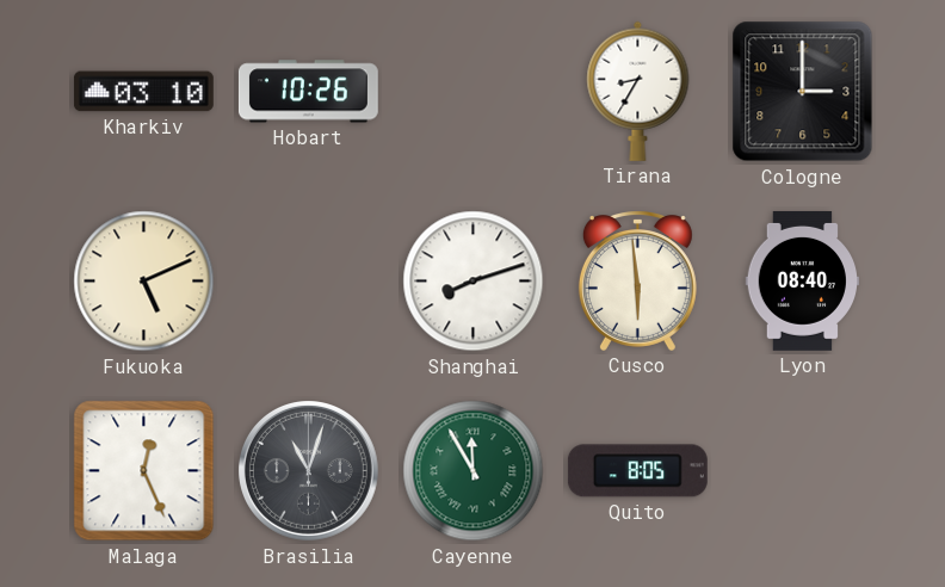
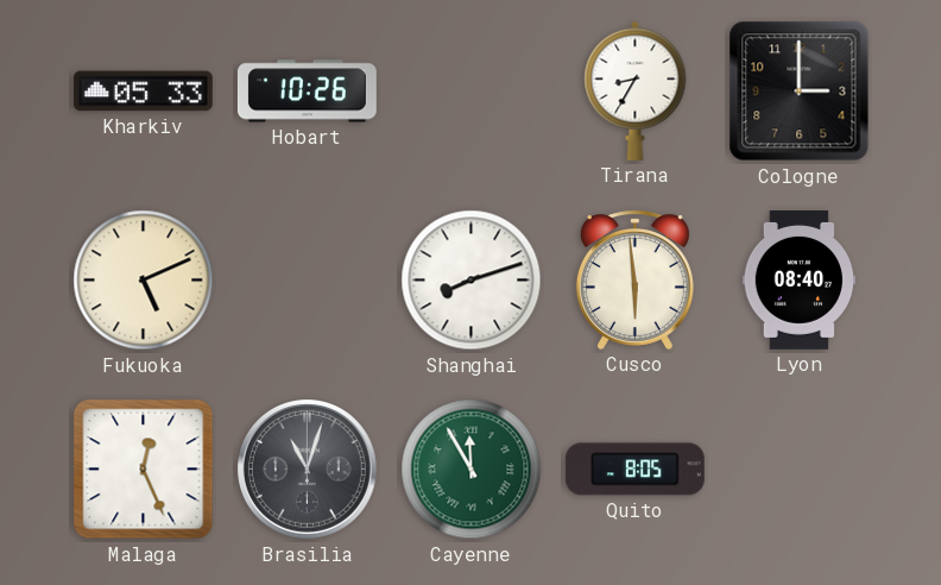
Kharkiv: 03:10 -> 05:33 (143, 92)
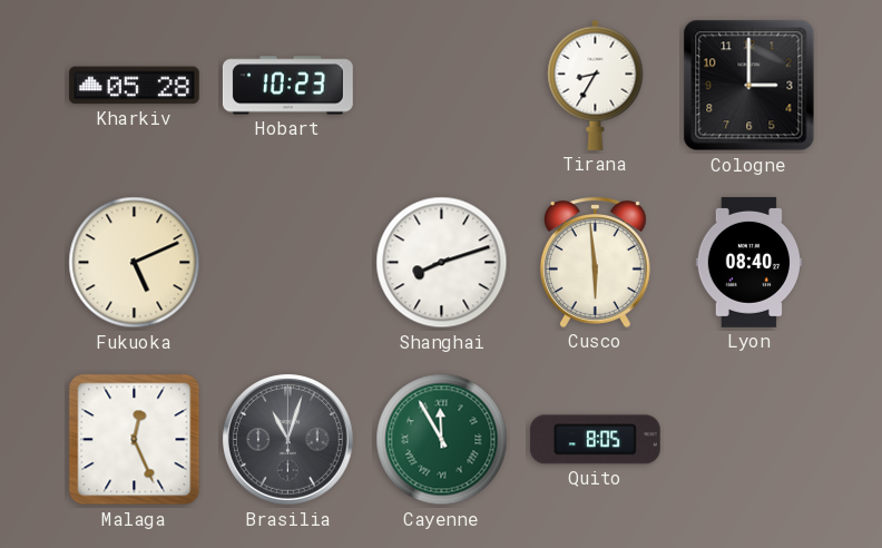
Kharkiv: 05:33 -> 05:28 (134, 86)
Hobart: 10:26 -> 10:23 (287, 86)
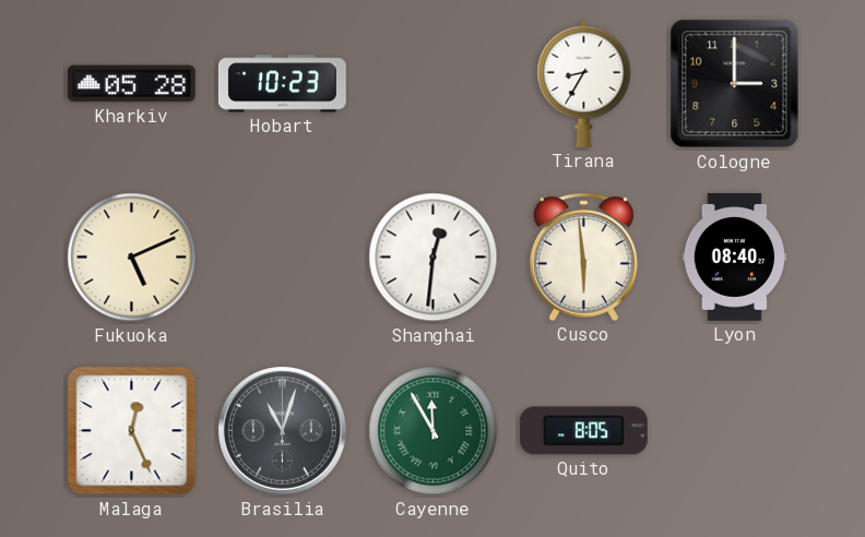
Shanghai: 8:12 -> 12:31 (434, 258)
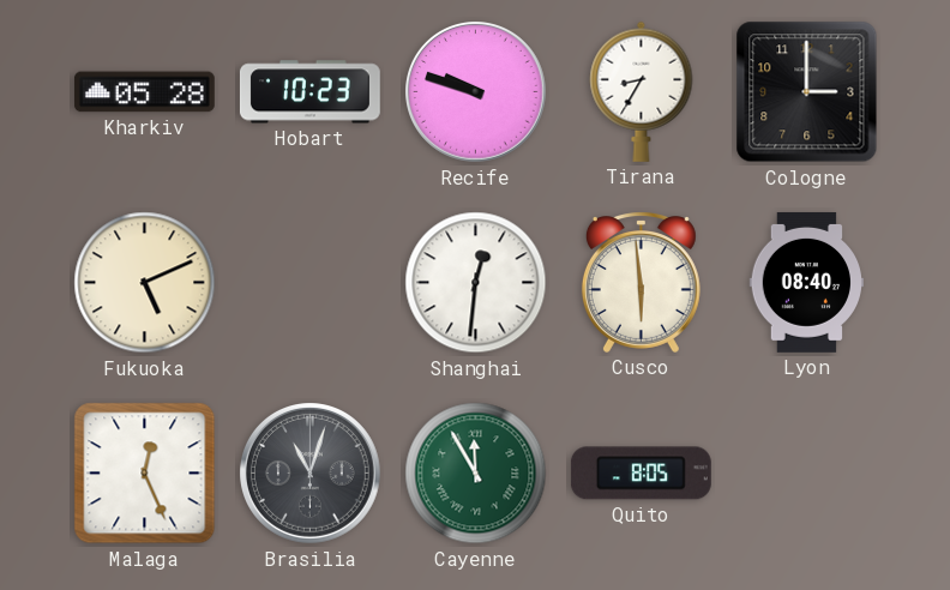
Recife: none -> 9:48 (476, 92)
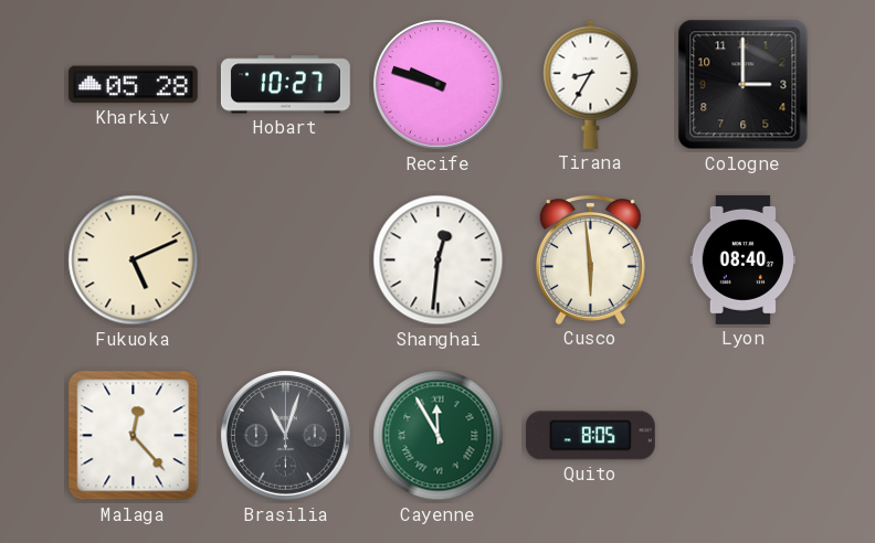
Hobart: 10:23 -> 10:27 (285, 85)
Malaga: 12:26 -> 12:23 (134, 436)
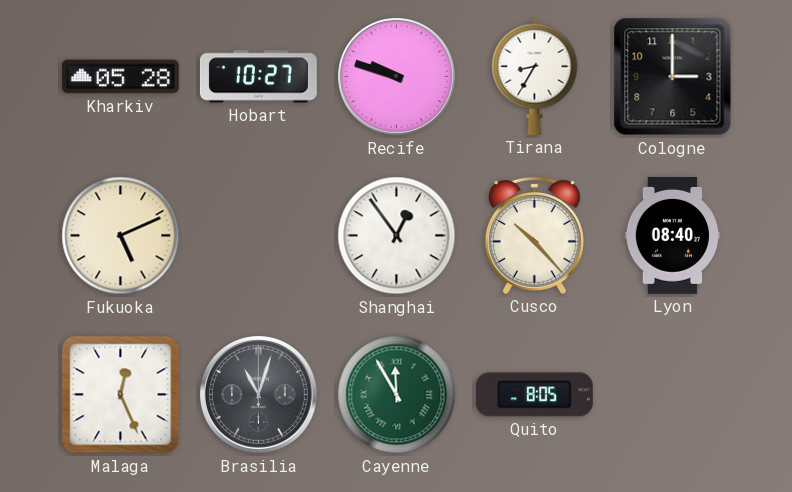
Shanghai: 12:31 -> 12:54 (397, 236)
Cusco: 5:59 -> 10:23 (534, 235)
Malaga: 12:23 -> 12:26 (121, 395)
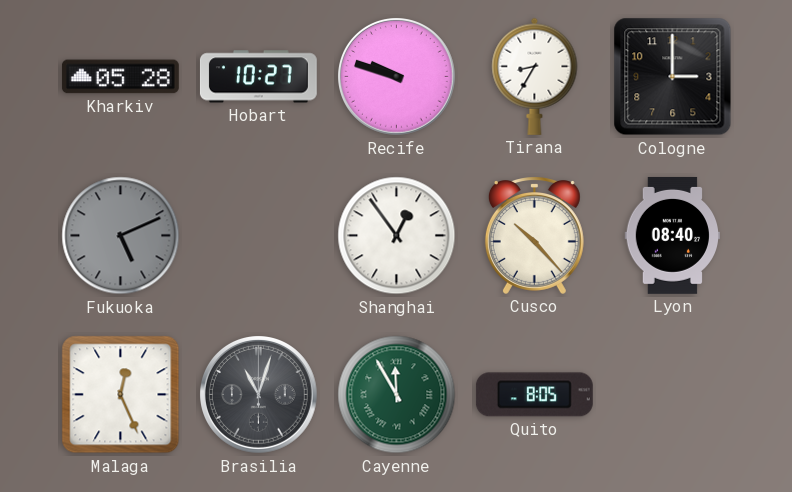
Fukuoka dial: cream -> grey (121, 236)
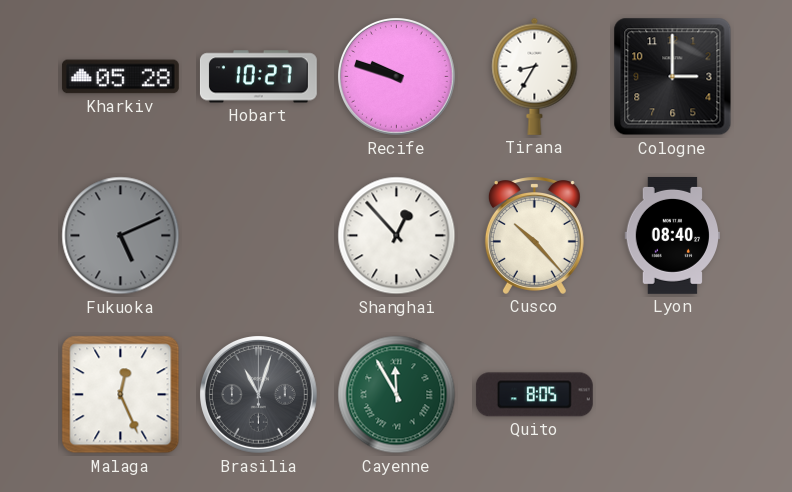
Shanghai: 12:54 -> 12:53 (397, 236)
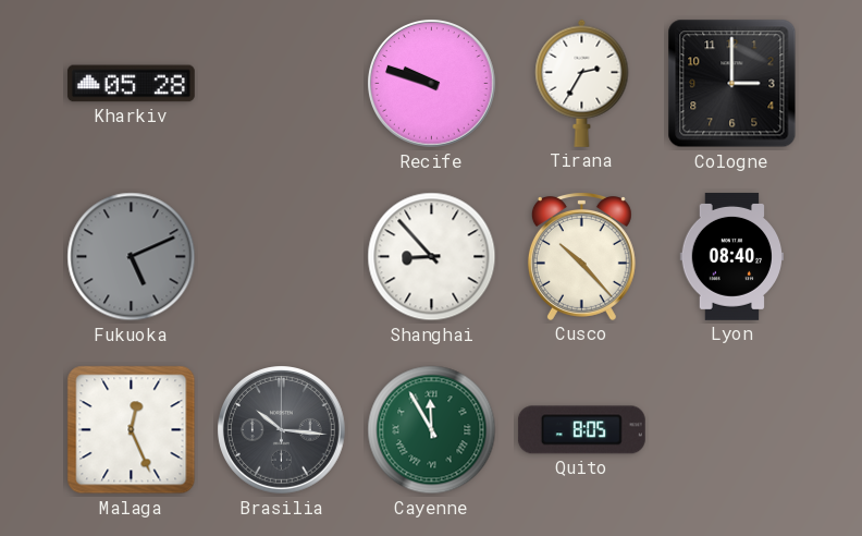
Hobart: 10:27 -> none (258, 77)
Tirana: 8:35 -> 2:35 (582, 83)
Shanghai: 12:53 -> 8:53 (432, 257)
Brasilia: 11:03 -> 10:16 (282, 430)
